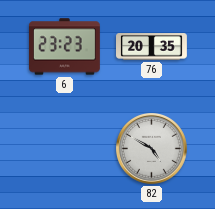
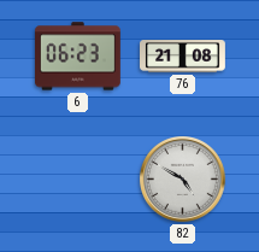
6: 23:23 -> 06:23 (78, 57)
76: 20:35 -> 21:08 (183, 57)
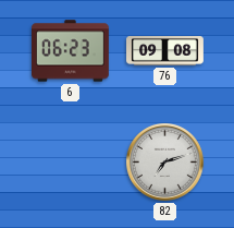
76: 21:08 -> 09:08 (165, 51)
82: 4:50 -> 7:12 (165, 163)
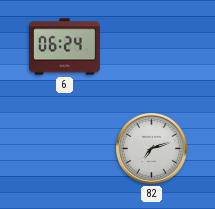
6: 06:23 -> 06:24 (65, 47)
76: 09:08 -> none (165, 51)
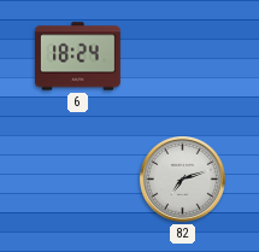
6: 06:24 -> 18:24 (78, 57)
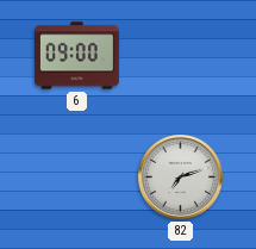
6: 18:24 -> 09:00 (77, 56)
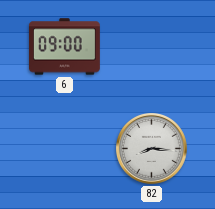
82: 7:12 -> 8:16 (152, 149)
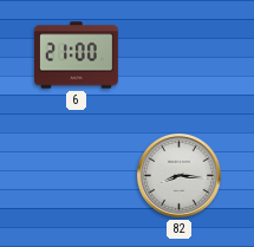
6: 09:00 -> 21:00 (77, 56)
